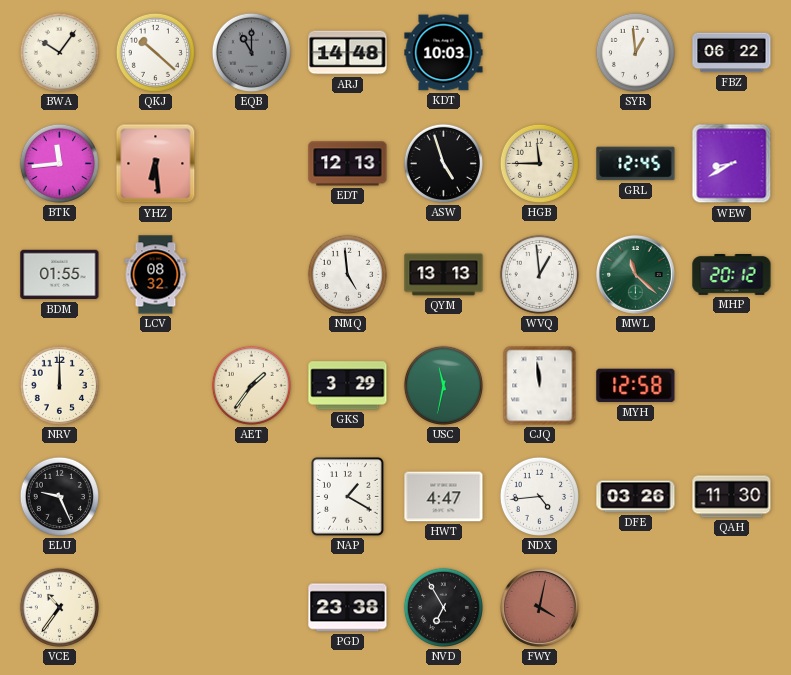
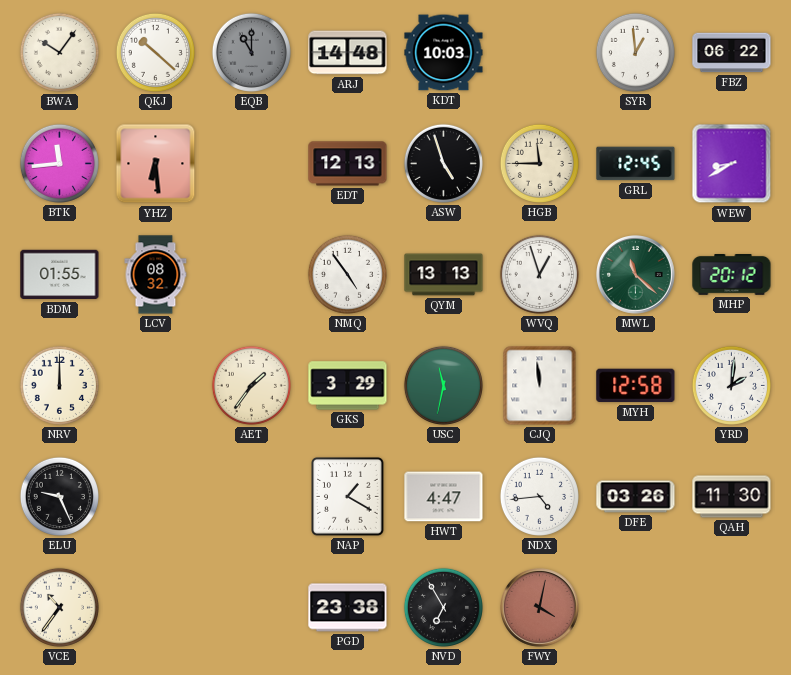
NMQ: 4:59 -> 4:54 (347, 274)
WVQ: 12:59 -> 12:57 (539, 274)
YRD: none -> 2:01 (731, 385)
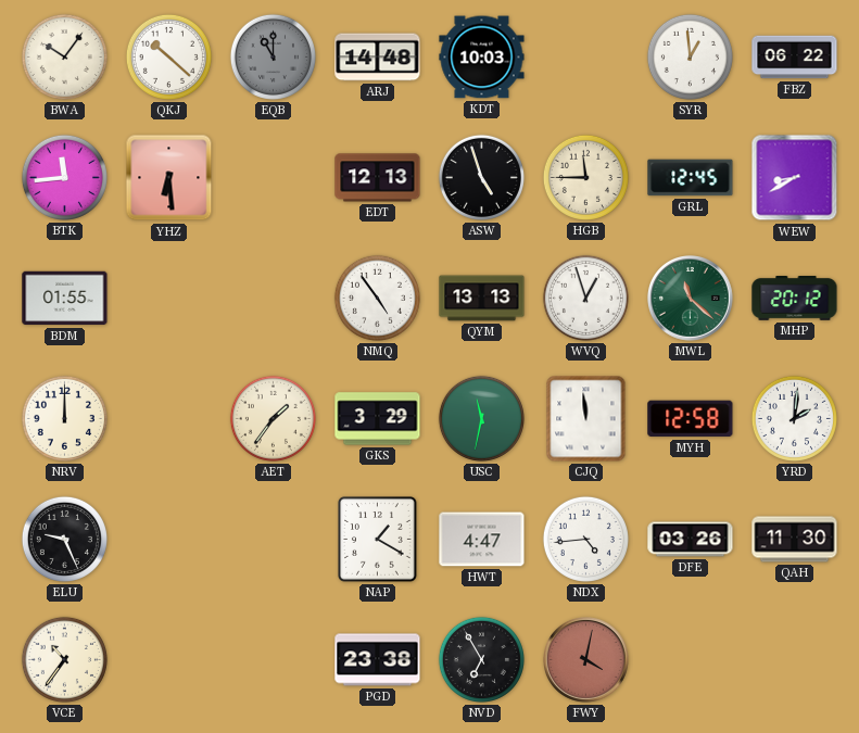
LCV: 08:32 -> none (156, 275)
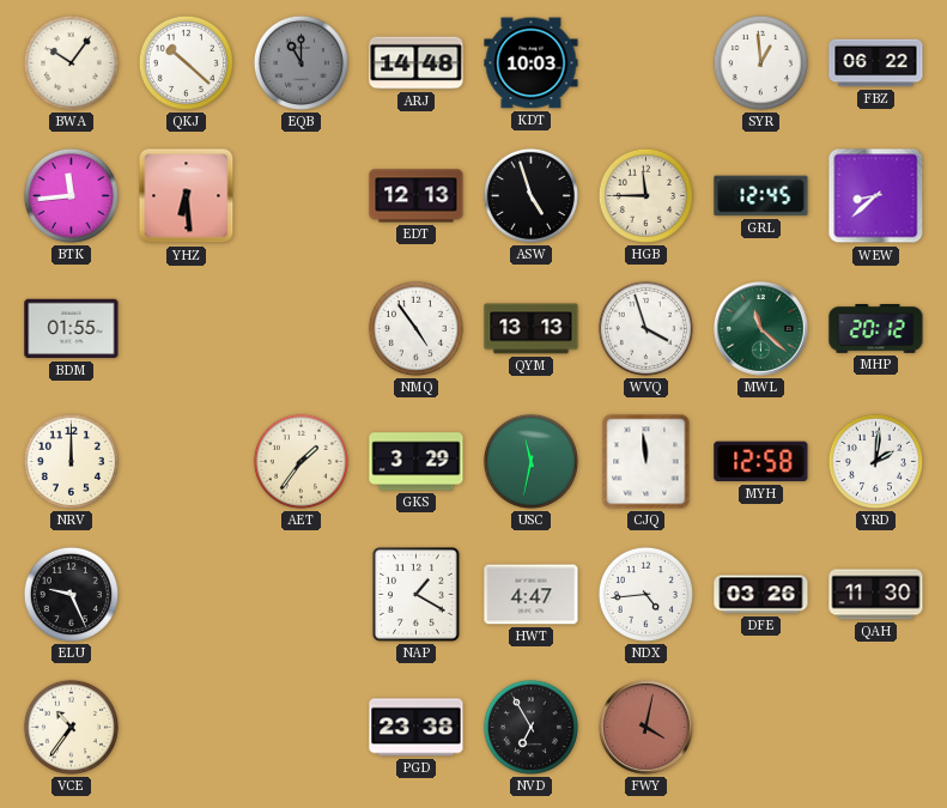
WEW: 8:40 -> 8:38 (876, 196)
WVQ: 12:57 -> 3:57 (645, 328)
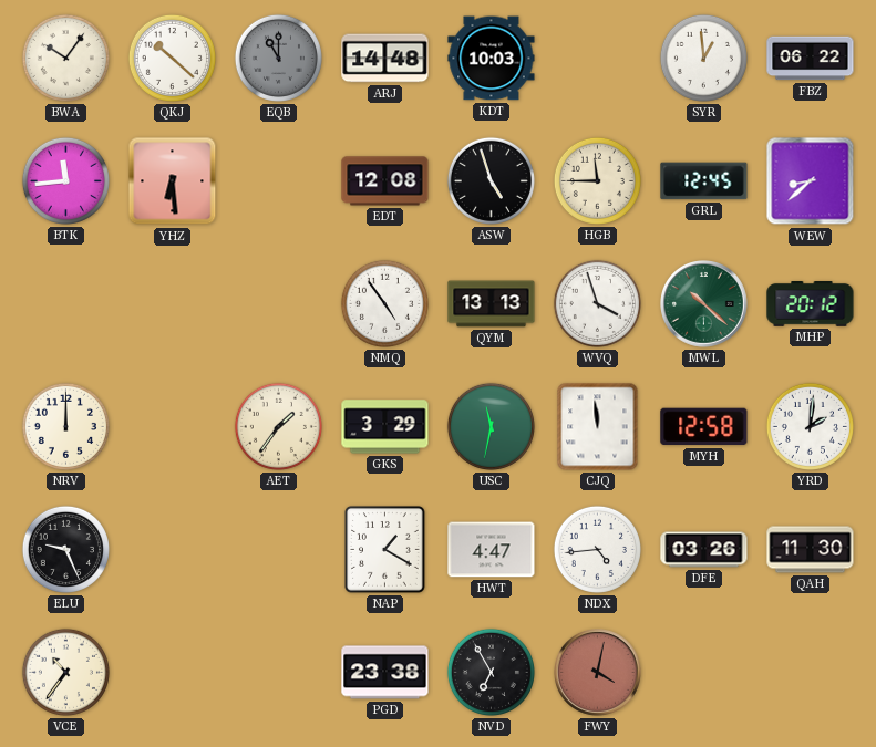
EDT: 12:13 -> 12:08 (385, 181)
BDM: 01:55 -> none (72, 329)
MWL: 11:22 -> 10:22 (704, 304)
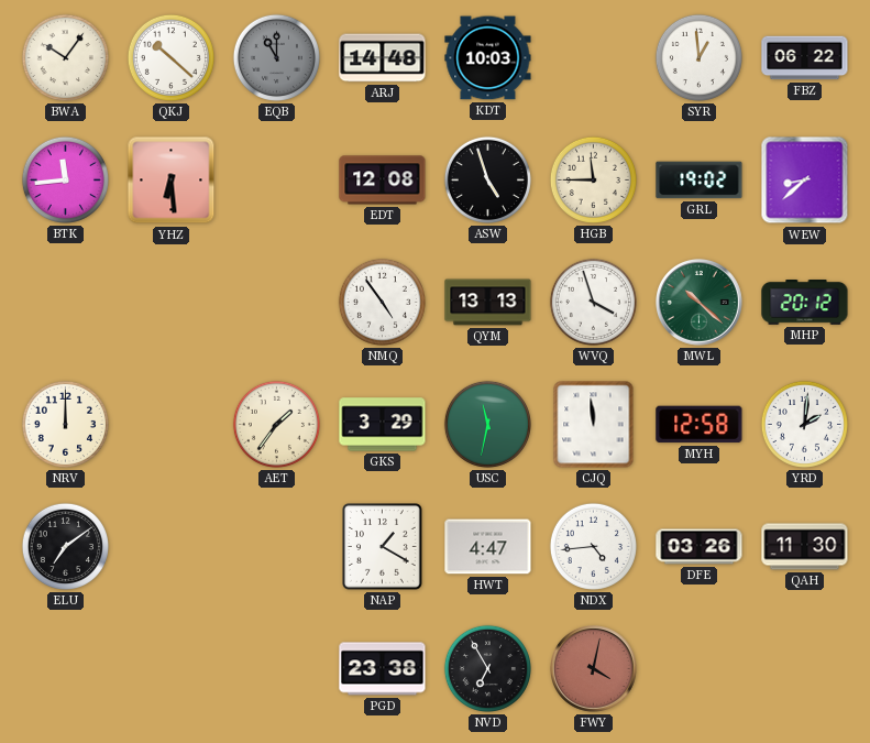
GRL: 12:45 -> 19:02 (700, 181)
ELU: 9:26 -> 7:09 (65, 546)
VCE: 10:36 -> none (65, 672)
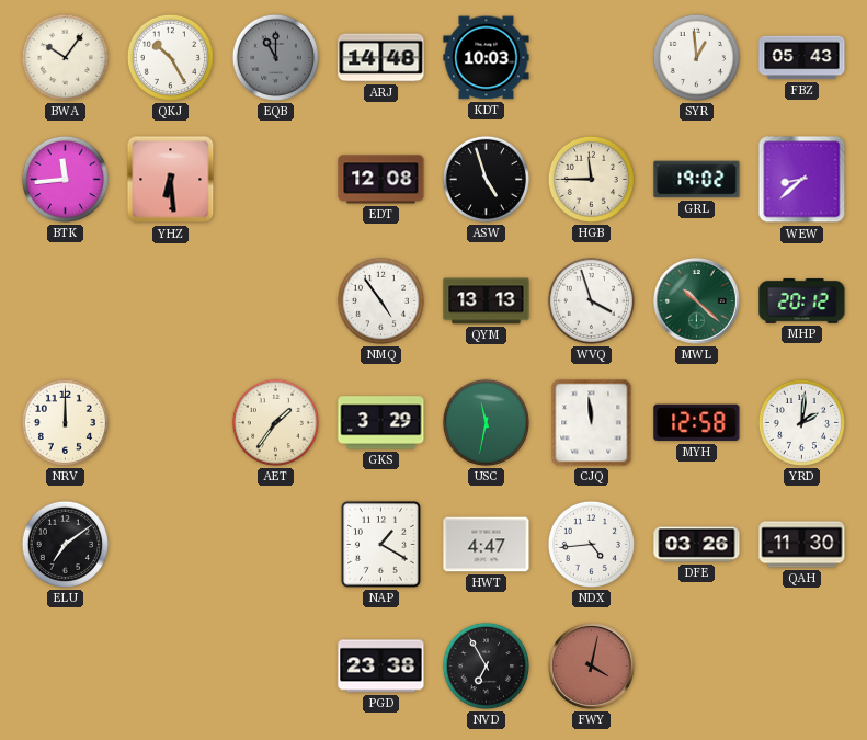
QKJ: 10:22 -> 10:25 (170, 57)
FBZ: 06:22 -> 05:43 (802, 58)
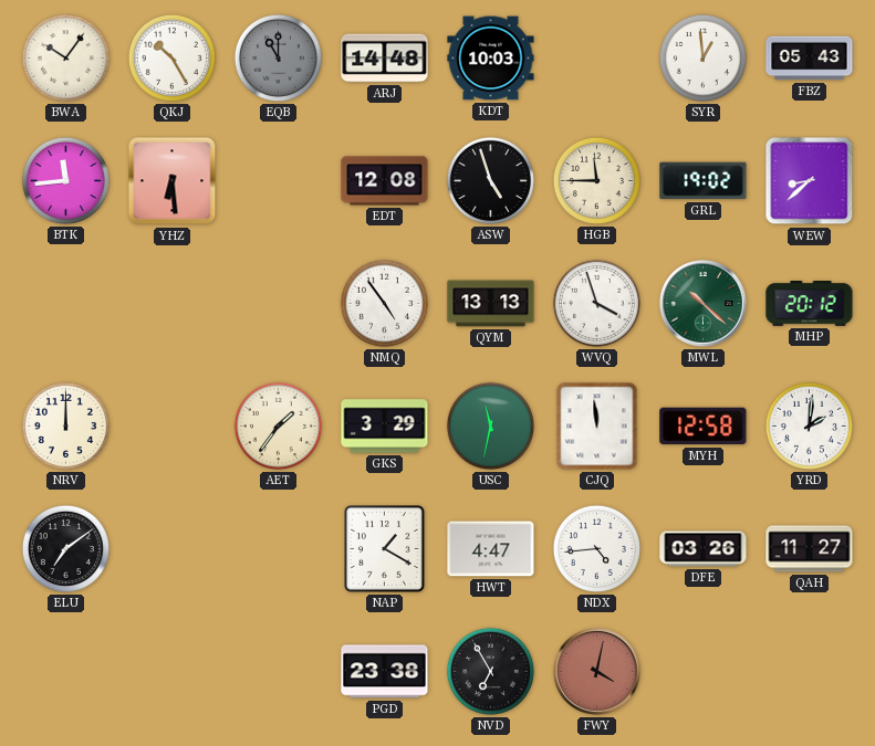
QAH: 11:30 -> 11:27 (810, 549)
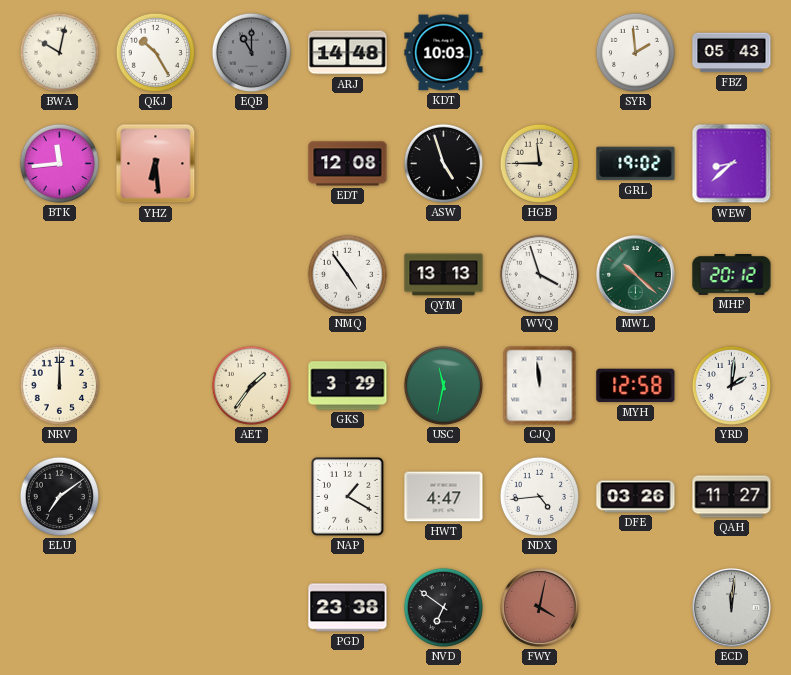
BWA: 10:06 -> 10:02 (59, 52)
SYR: 12:59 -> 1:59 (635, 52)
NVD: 6:55 -> 6:51 (443, 607)
ECD: none -> 12:01 (732, 608)
